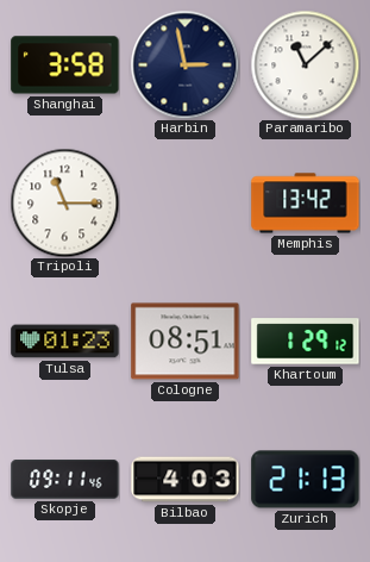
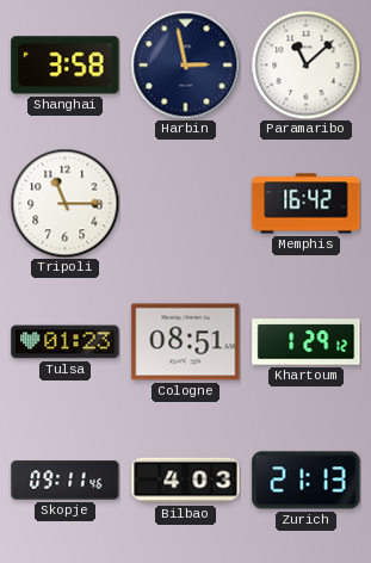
Memphis: 13:42 -> 16:42 (307, 204)
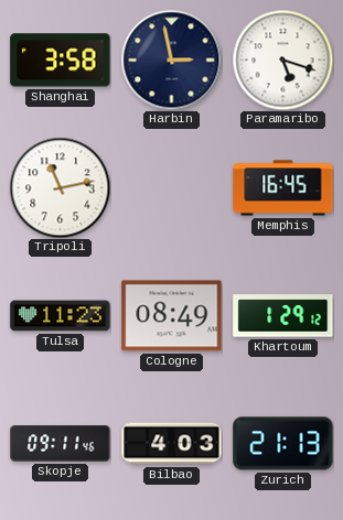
Paramaribo: 11:08 -> 5:18 (282, 59)
Tripoli: 11:15 -> 11:13 (60, 187)
Memphis: 16:42 -> 16:45 (283, 188)
Tulsa: 01:23 -> 11:23 (61, 316)
Cologne: 08:51 -> 08:49 (172, 316)
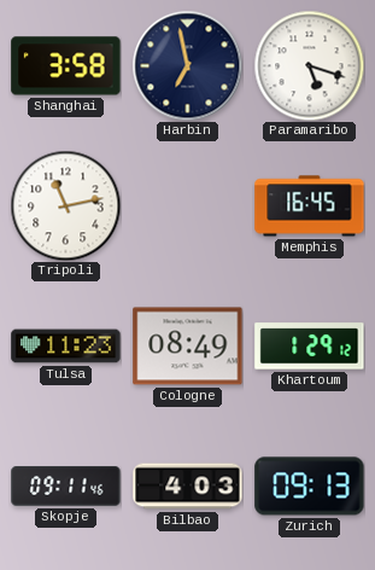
Harbin: 2:58 -> 6:58 (187, 65)
Zurich: 21:13 -> 09:13 (310, 487)
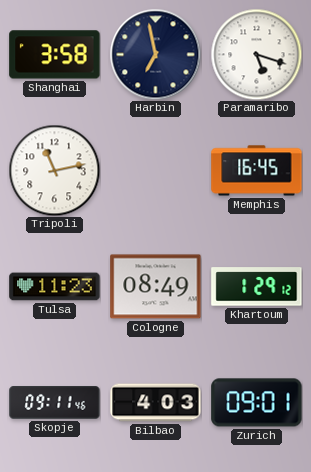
Zurich: 09:13 -> 09:01 (257, 403)
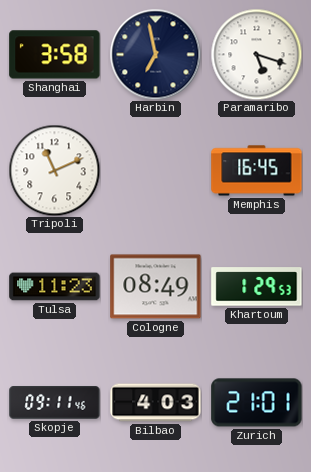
Tripoli: 11:13 -> 11:11 (54, 170)
Khartoum: 1:29:12 -> 1:29:53 (257, 287)
Zurich: 09:01 -> 21:01 (257, 403)
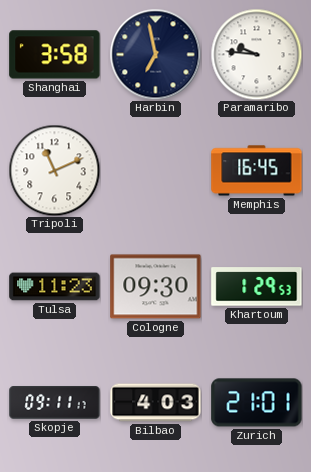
Paramaribo: 5:18 -> 9:46 (256, 54)
Cologne: 08:49 -> 09:30 (156, 287)
Skopje: 09:11:46 -> 09:11:17 (55, 403)
